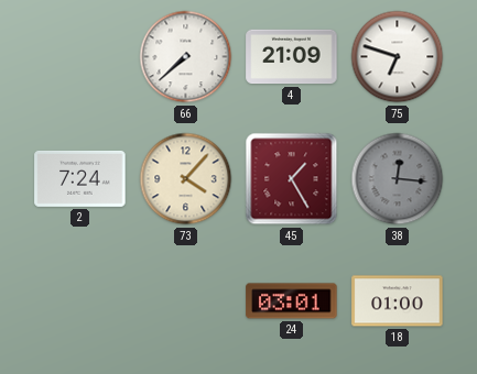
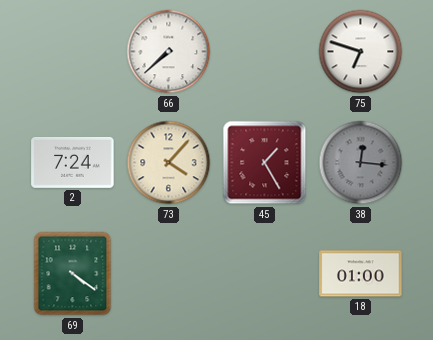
4: 21:09 -> none (292, 57)
69: none -> 4:21 (73, 274)
24: 03:01 -> none (292, 301)
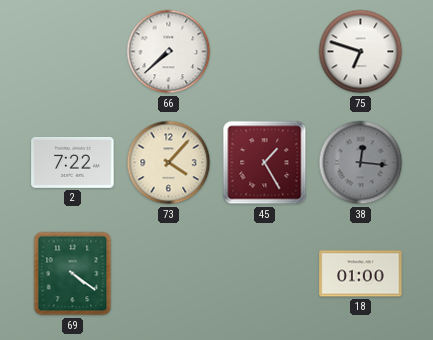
2: 7:24 -> 7:22 (73, 162)
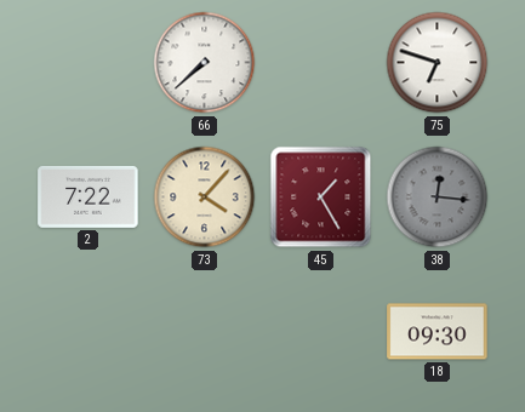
69: 4:21 -> none (73, 274)
18: 01:00 -> 09:30 (438, 332)
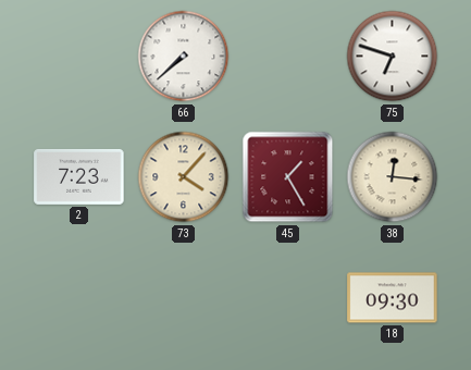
2: 7:22 -> 7:23 (79, 176)
38 dial: grey -> cream (393, 177)
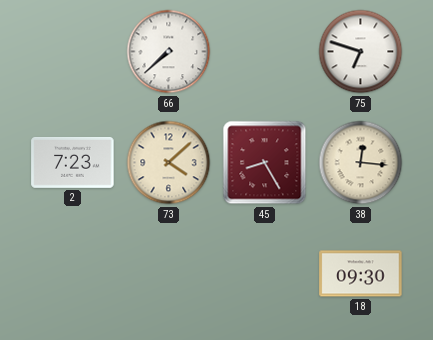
73: 4:07 -> 4:08 (169, 163)
45: 1:25 -> 8:25 (265, 163)
